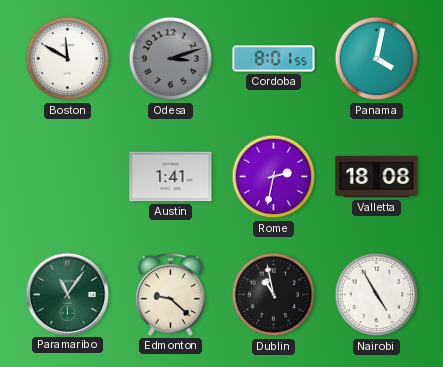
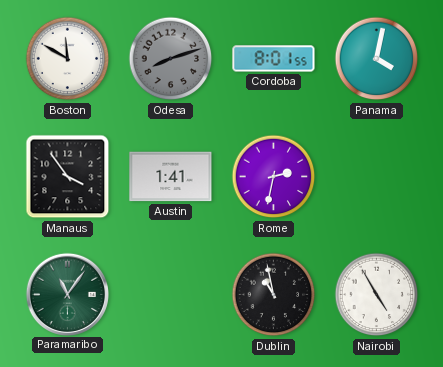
Odesa: 3:12 -> 8:12 (171, 59)
Manaus: none -> 3:54 (68, 177)
Valletta: 18:08 -> none (377, 177)
Edmonton: 9:22 -> none (171, 294)
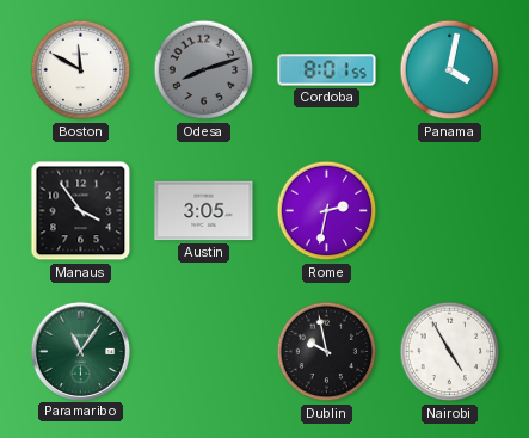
Austin: 1:41 -> 3:05 (204, 211)
Dublin: 10:58 -> 9:58 (327, 352)
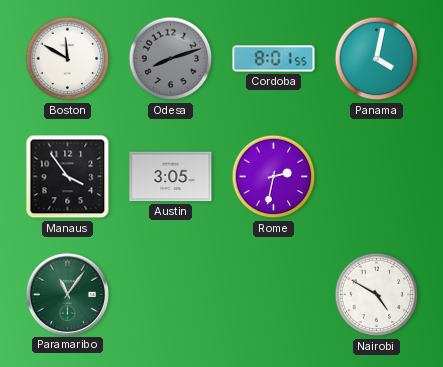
Dublin: 9:58 -> none (327, 352)
Nairobi: 4:55 -> 4:50 (377, 295)
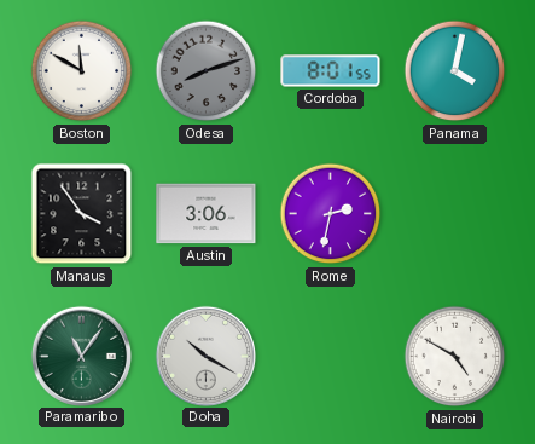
Austin: 3:05 -> 3:06 (207, 214)
Doha: none -> 10:20 (205, 356)
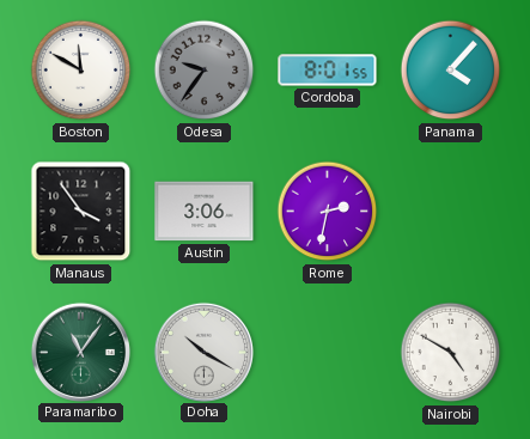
Odesa: 8:12 -> 9:36 (205, 71)
Panama: 4:02 -> 4:07 (451, 71)
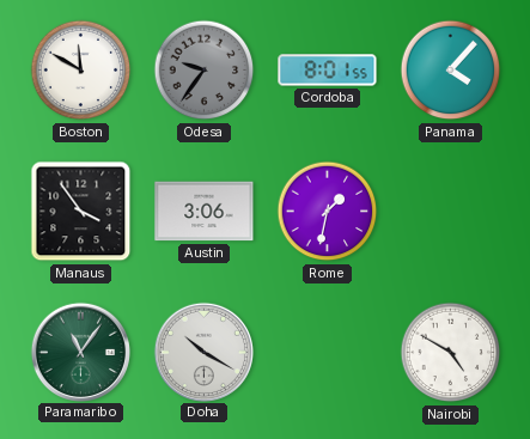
Rome: 2:32 -> 1:32 (328, 212)
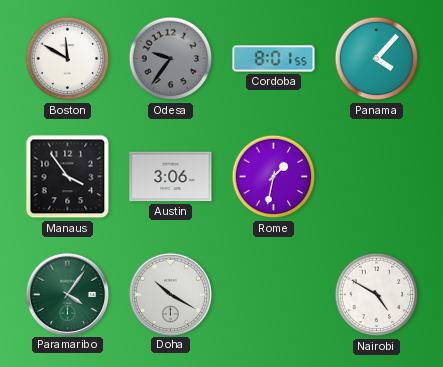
Paramaribo: 11:06 -> 4:06 (67, 294)
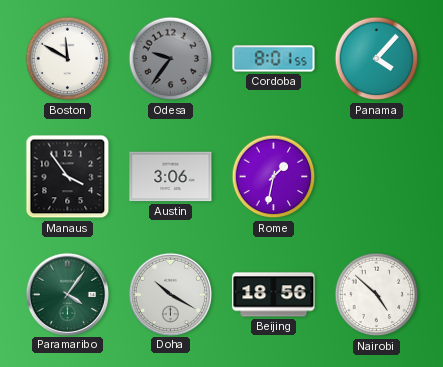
Beijing: none -> 18:56 (274, 295)
Nairobi: 4:50 -> 4:52 (377, 295)
